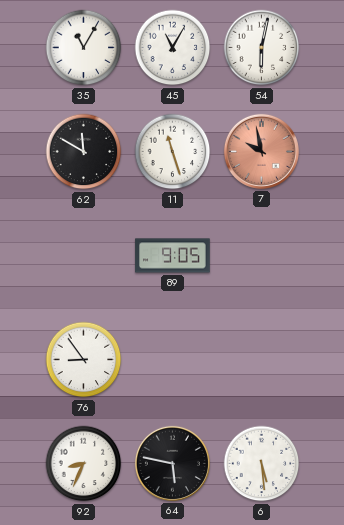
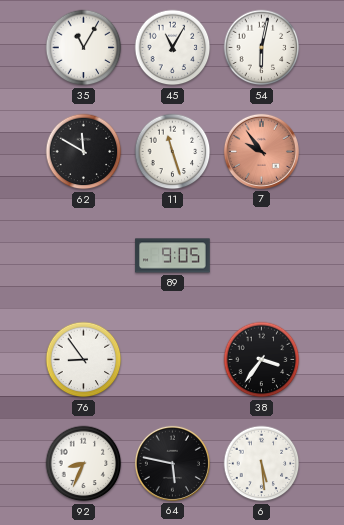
7: 9:58 -> 9:54 (261, 151)
38: none -> 3:36 (262, 360)
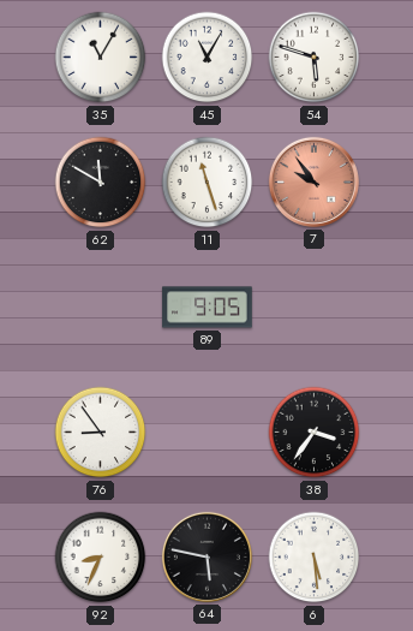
54: 6:02 -> 5:48 (315, 58)
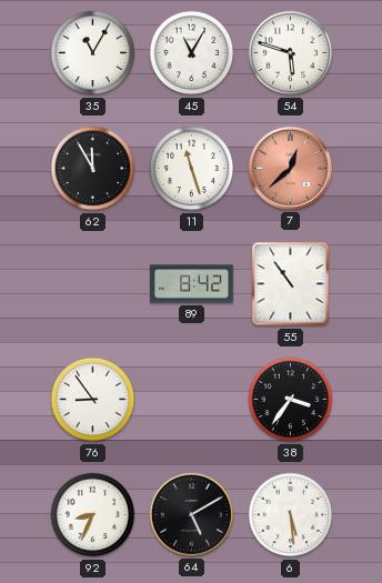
62: 11:50 -> 11:55 (93, 169)
7: 9:54 -> 12:38 (290, 168)
89: 9:05 -> 8:42 (192, 284)
55: none -> 10:54 (291, 284)
64: 5:47 -> 5:10 (191, 514)
